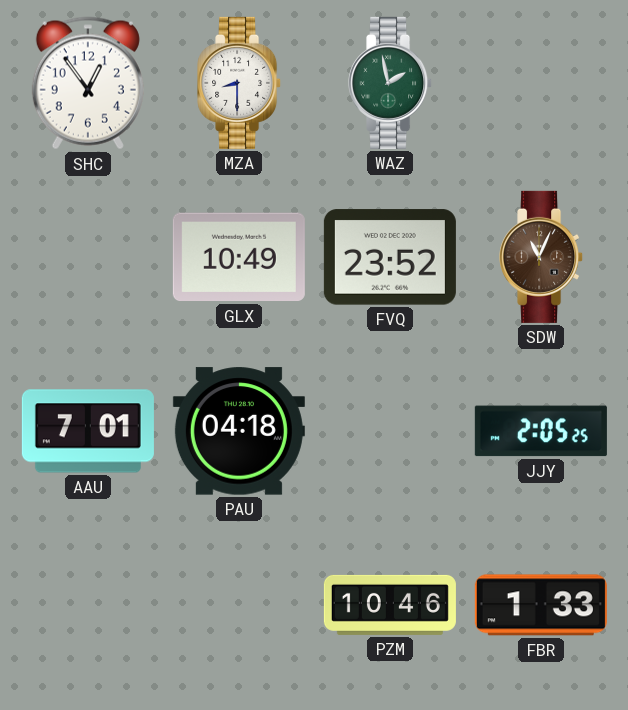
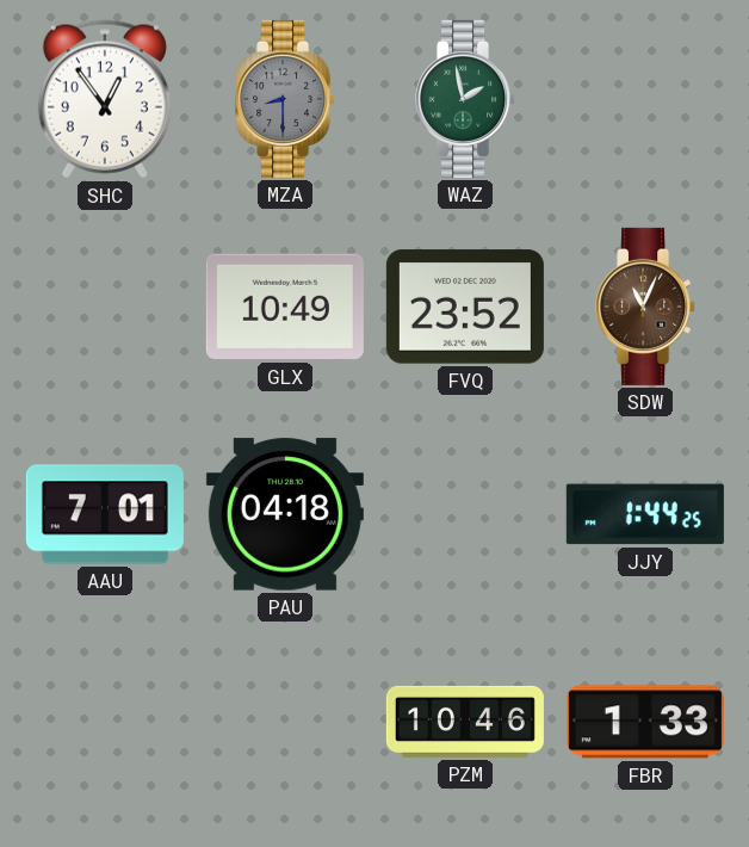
MZA dial: white -> grey (286, 99)
JJY: 2:05 -> 1:44 (645, 514)
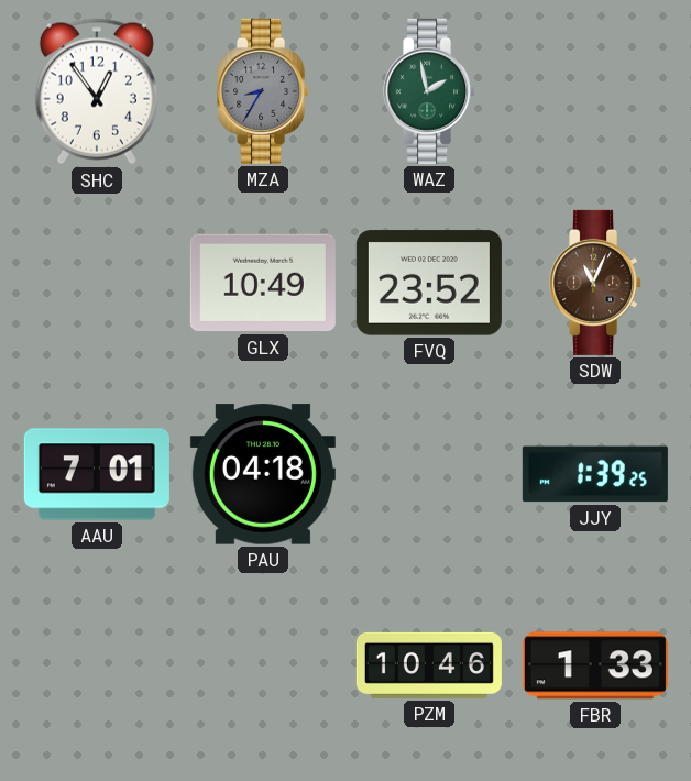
MZA: 8:30 -> 8:35 (264, 91)
JJY: 1:44 -> 1:39 (595, 474)
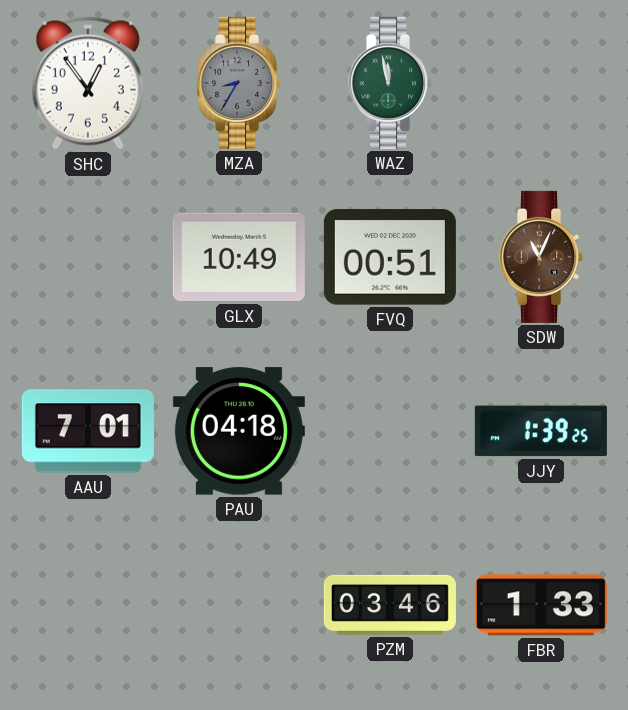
WAZ: 1:58 -> 11:58 (391, 83)
FVQ: 23:52 -> 00:51 (390, 257)
PZM: 10:46 -> 03:46 (390, 605)
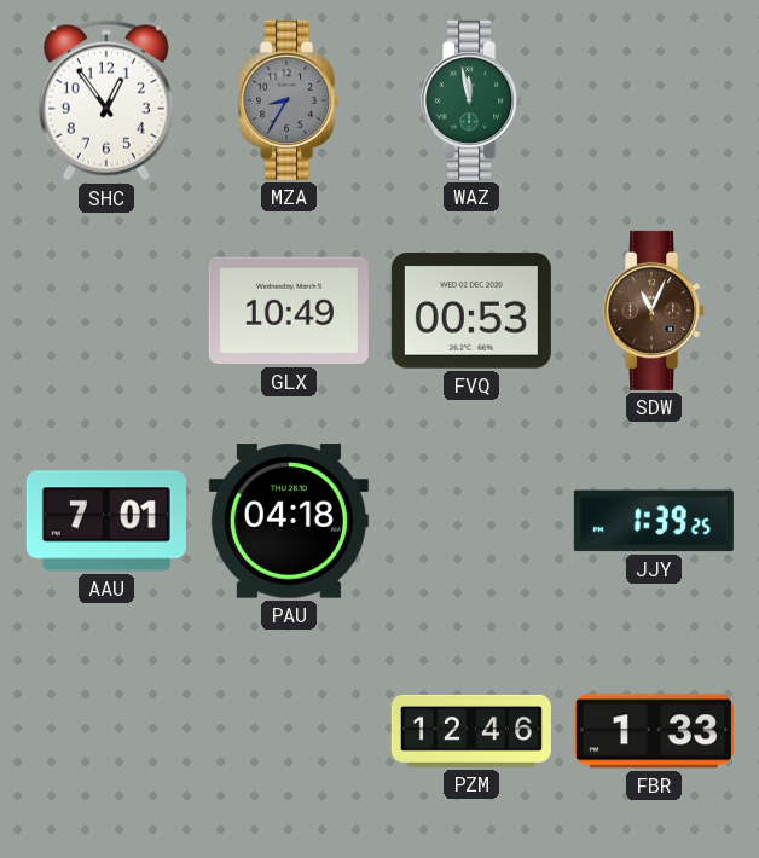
FVQ: 00:51 -> 00:53 (471, 311)
PZM: 03:46 -> 12:46 (471, 731)
